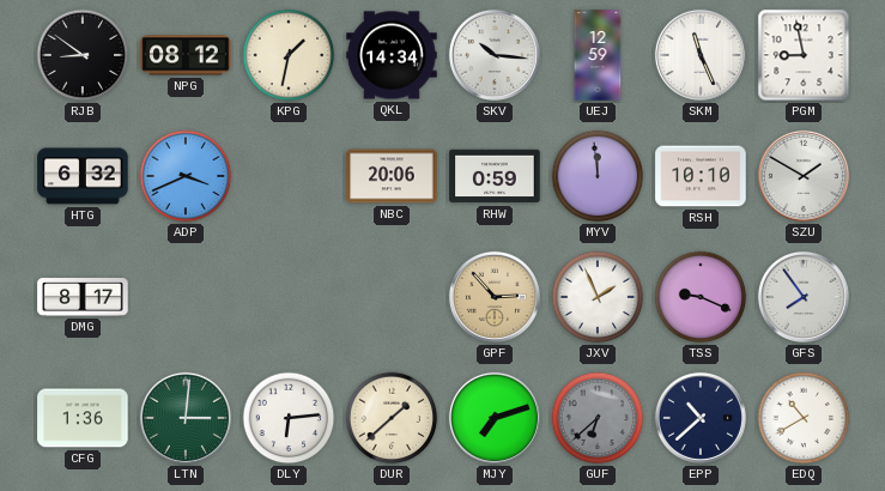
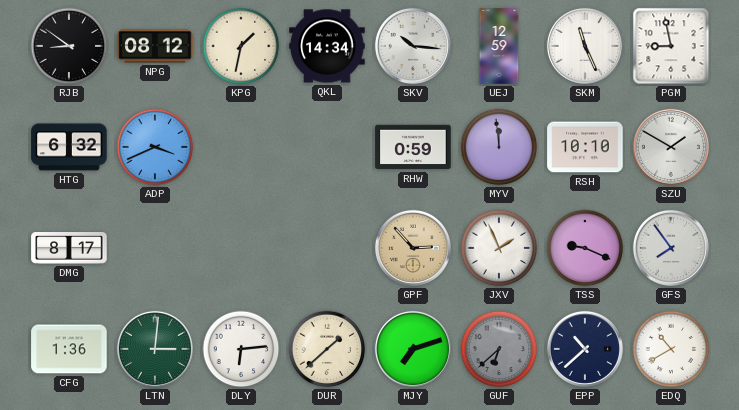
NBC: 20:06 -> none (392, 176)
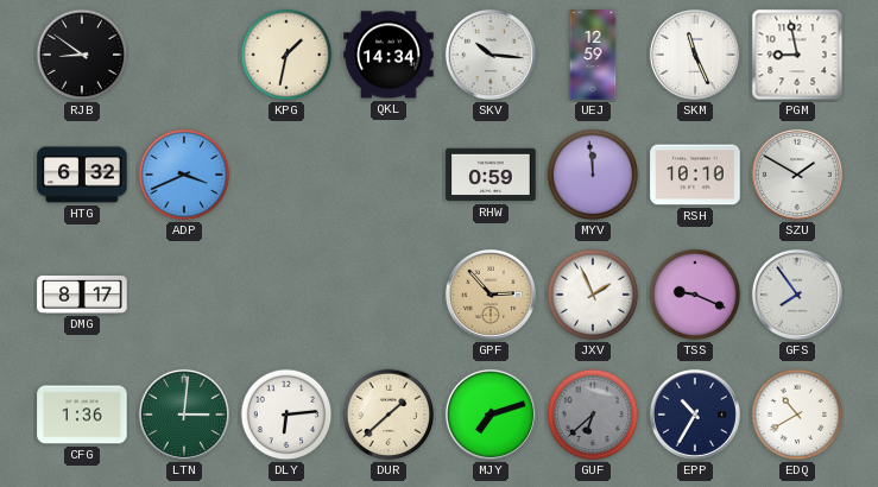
NPG: 08:12 -> none (155, 46)
EPP: 10:38 -> 10:35 (695, 415)
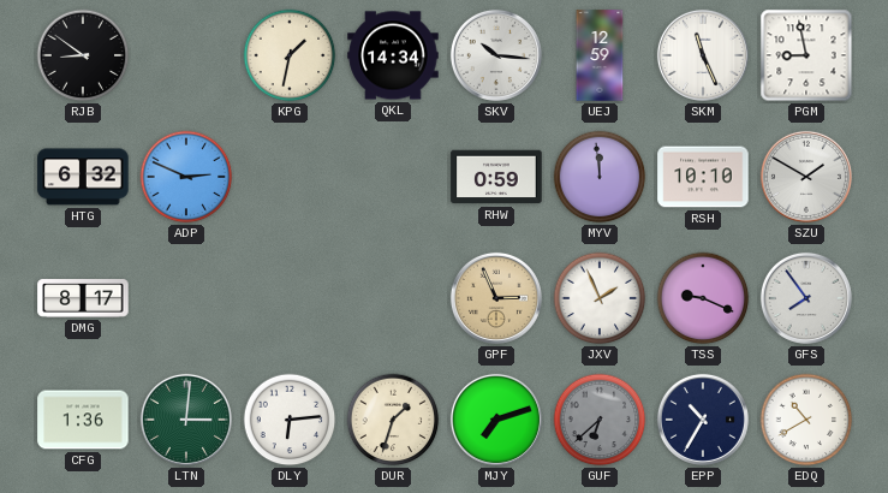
ADP: 3:41 -> 2:49 (186, 177)
GPF: 2:53 -> 2:56 (496, 298)
DUR: 1:38 -> 1:33 (393, 420)
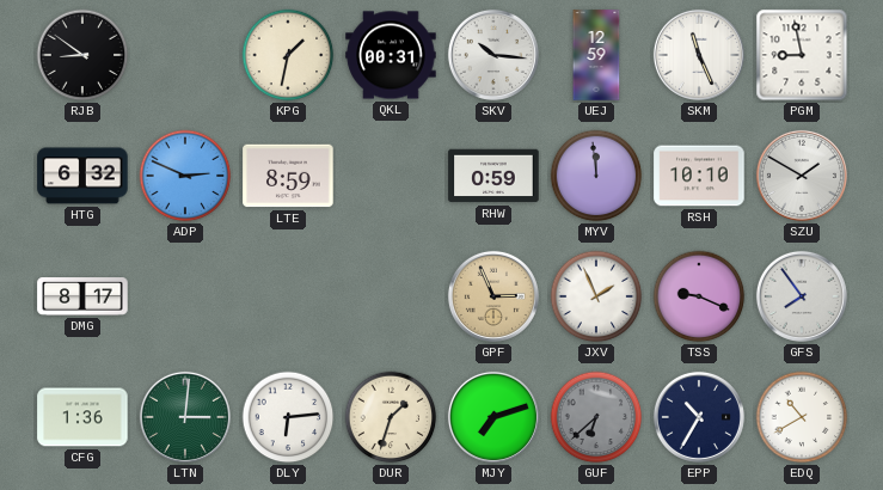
QKL: 14:34 -> 00:31 (391, 55)
LTE: none -> 8:59 (288, 176)
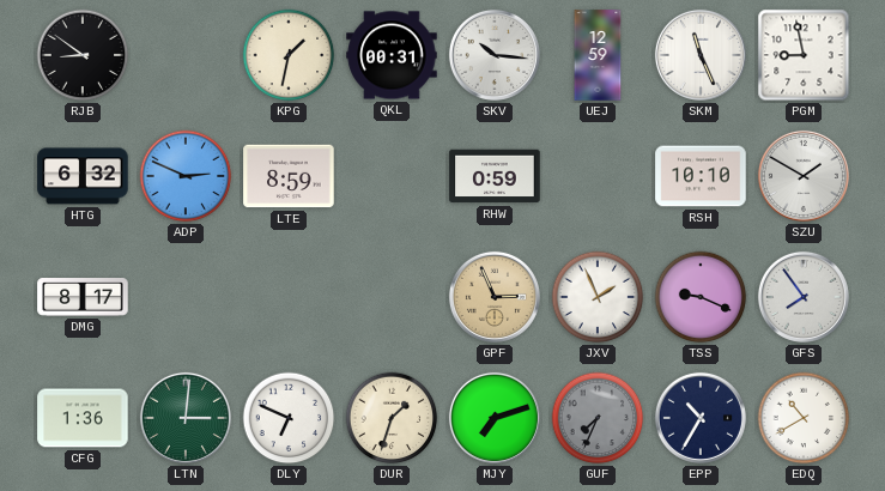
MYV: 11:59 -> none (596, 176)
DLY: 6:14 -> 6:49 (289, 418)
GUF: 6:38 -> 7:34 (598, 418)
